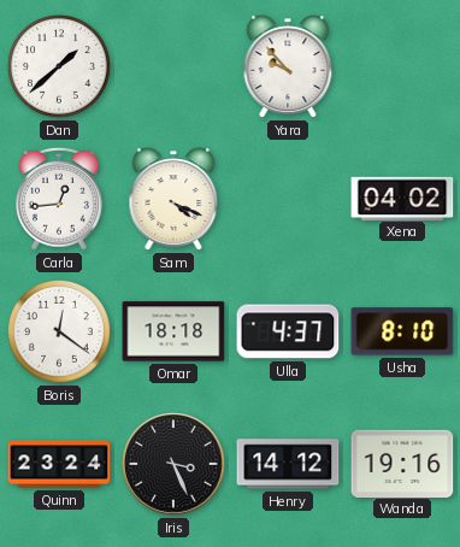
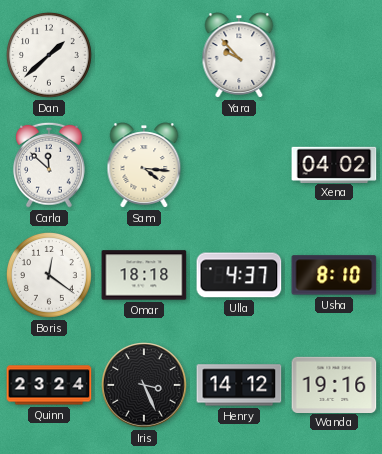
Carla: 12:44 -> 11:52 (49, 165)
Sam: 4:19 -> 4:16 (144, 165)
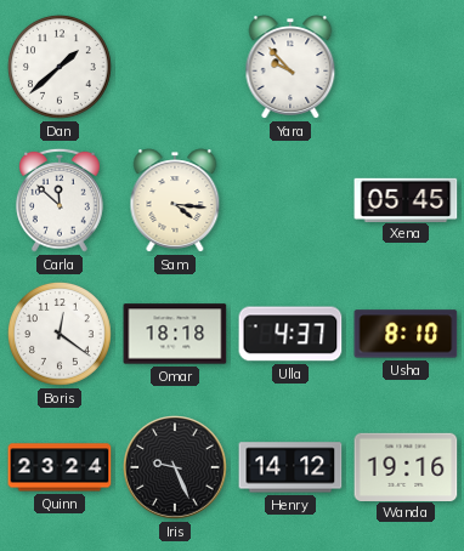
Xena: 04:02 -> 05:45 (406, 199)
Iris: 3:26 -> 9:26 (175, 467)
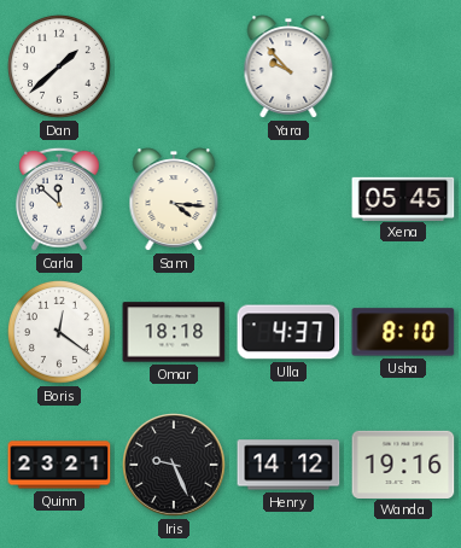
Quinn: 23:24 -> 23:21 (59, 465)
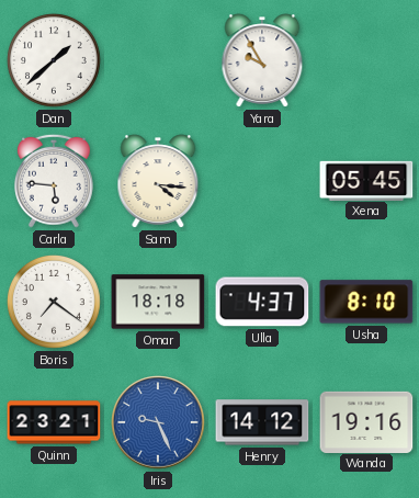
Yara: 9:53 -> 9:55 (262, 60)
Carla: 11:52 -> 5:46 (54, 181)
Boris: 12:21 -> 7:21 (54, 302)
Iris dial: black -> blue (158, 422)
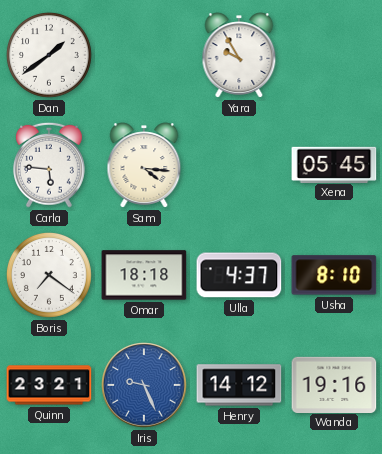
Dan: 1:38 -> 1:39 (49, 55)
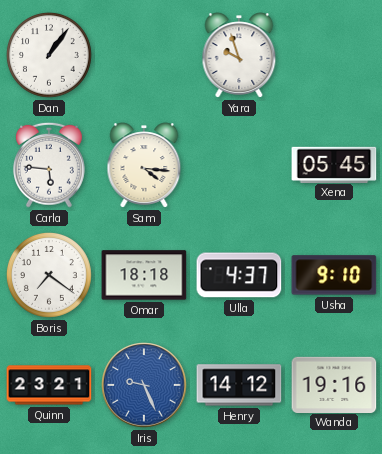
Dan: 1:39 -> 1:06 (49, 55)
Yara: 9:55 -> 9:57 (239, 55)
Usha: 8:10 -> 9:10 (334, 275)
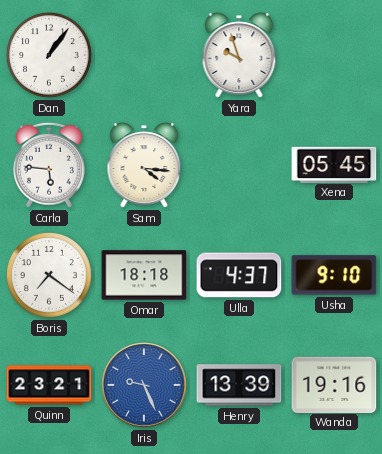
Henry: 14:12 -> 13:39 (239, 385)
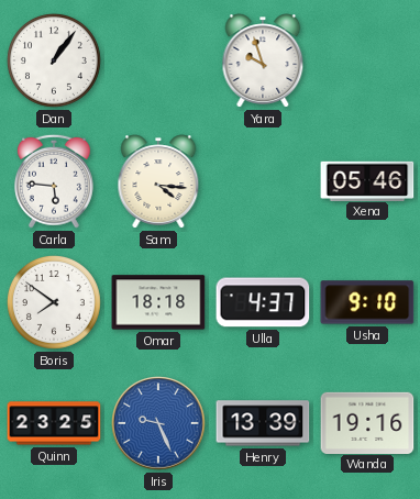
Xena: 05:45 -> 05:46 (367, 180)
Boris: 7:21 -> 7:51 (54, 302)
Quinn: 23:21 -> 23:25 (54, 423)
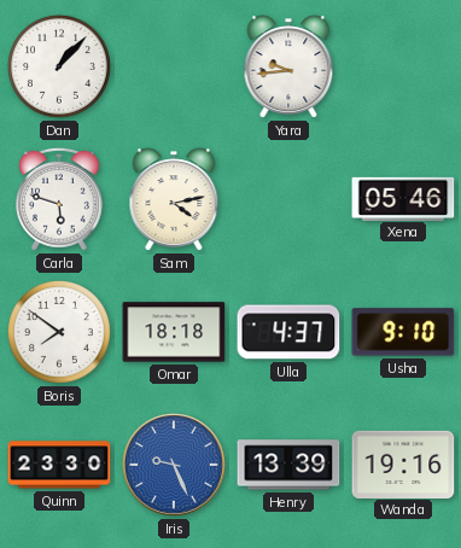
Dan: 1:06 -> 1:07 (59, 66)
Yara: 9:57 -> 9:44 (288, 66)
Carla: 5:46 -> 5:48 (59, 199)
Sam: 4:16 -> 4:13 (174, 199)
Quinn: 23:25 -> 23:30 (59, 465)
